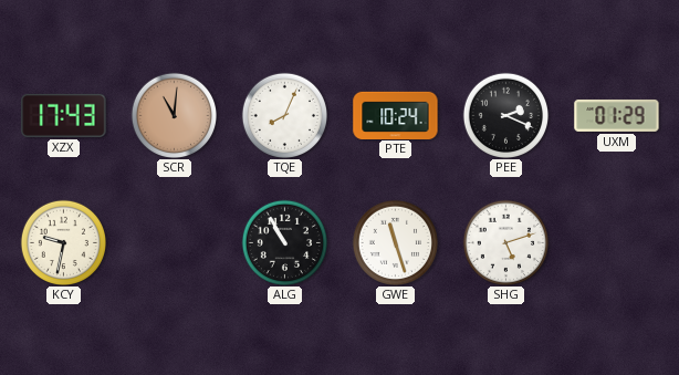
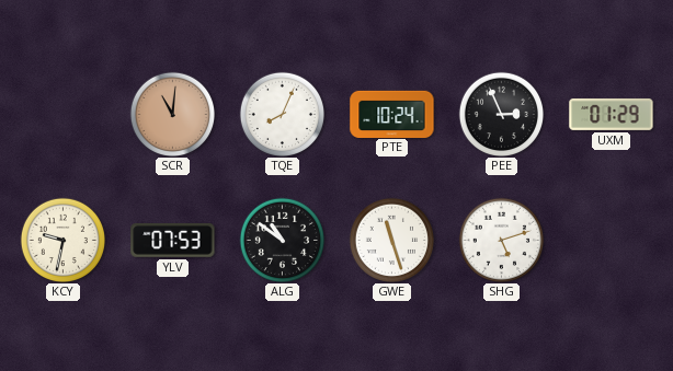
XZX: 17:43 -> none (64, 115)
PEE: 2:19 -> 2:56 (501, 114)
YLV: none -> 07:53 (173, 240)
ALG: 10:55 -> 10:51 (282, 240)
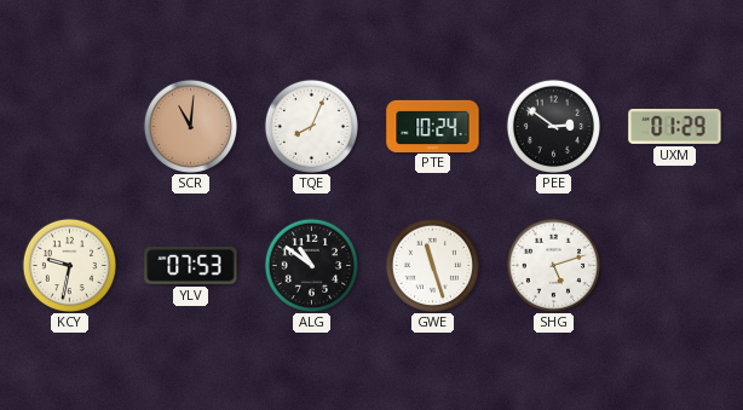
PEE: 2:56 -> 2:51 (553, 126)
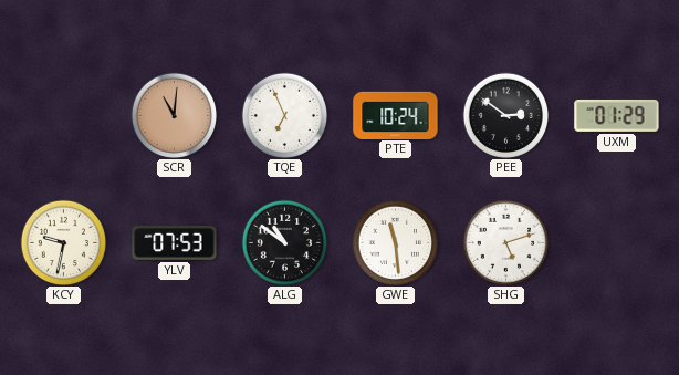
TQE: 8:04 -> 6:56 (284, 115)
GWE: 11:27 -> 11:29 (395, 242)
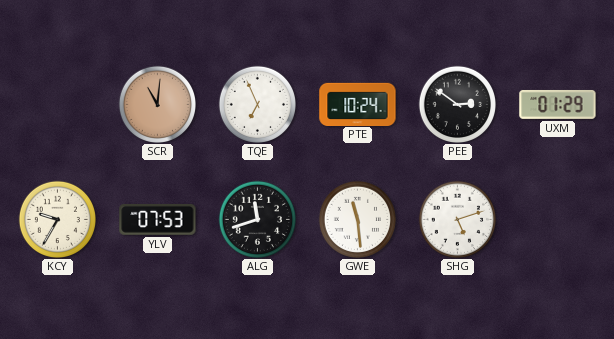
KCY: 9:32 -> 9:35 (57, 219)
ALG: 10:51 -> 11:42 (257, 219)
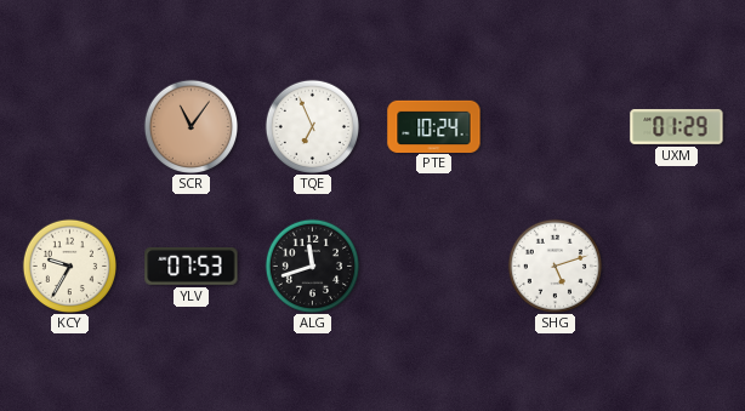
SCR: 11:01 -> 11:06 (190, 126)
PEE: 2:51 -> none (457, 104)
GWE: 11:29 -> none (357, 219)
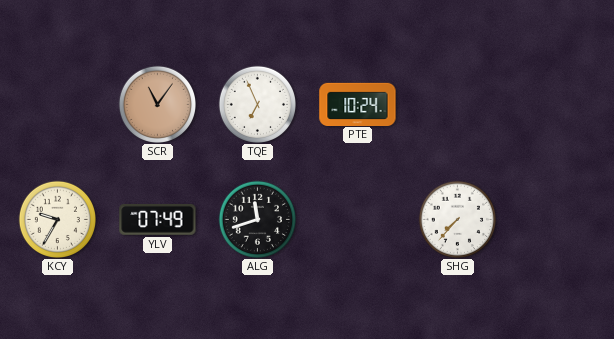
UXM: 01:29 -> none (677, 126)
YLV: 07:53 -> 07:49 (158, 219)
SHG: 5:12 -> 7:37 (457, 219)
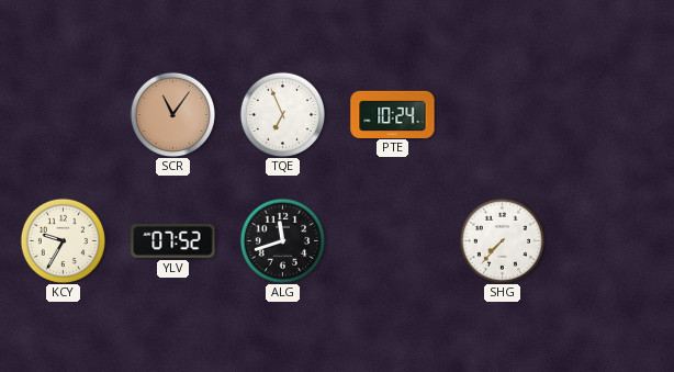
YLV: 07:49 -> 07:52 (173, 240)
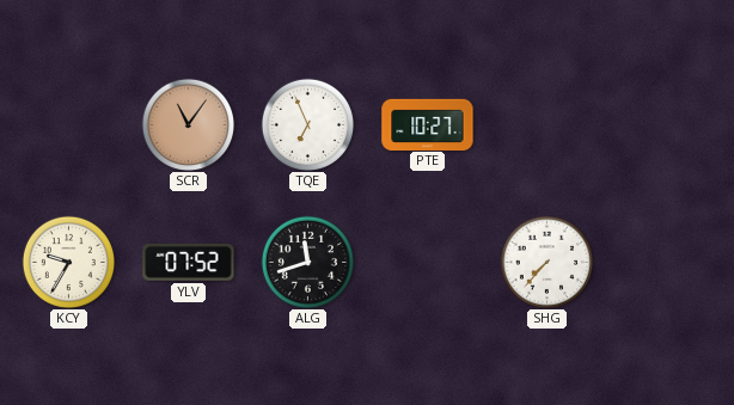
PTE: 10:24 -> 10:27 (428, 124)
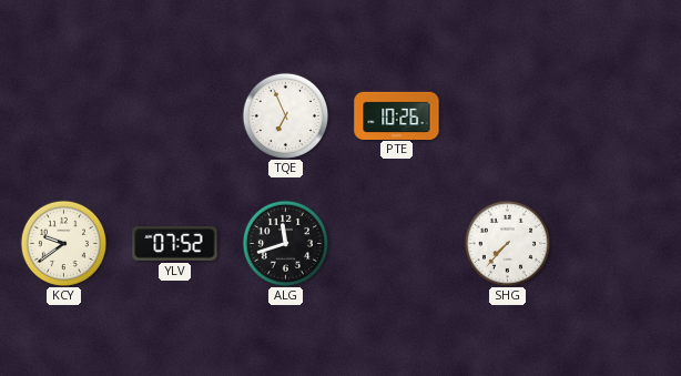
SCR: 11:06 -> none (188, 124)
PTE: 10:27 -> 10:26 (397, 115)
KCY: 9:35 -> 9:39 (63, 243)
